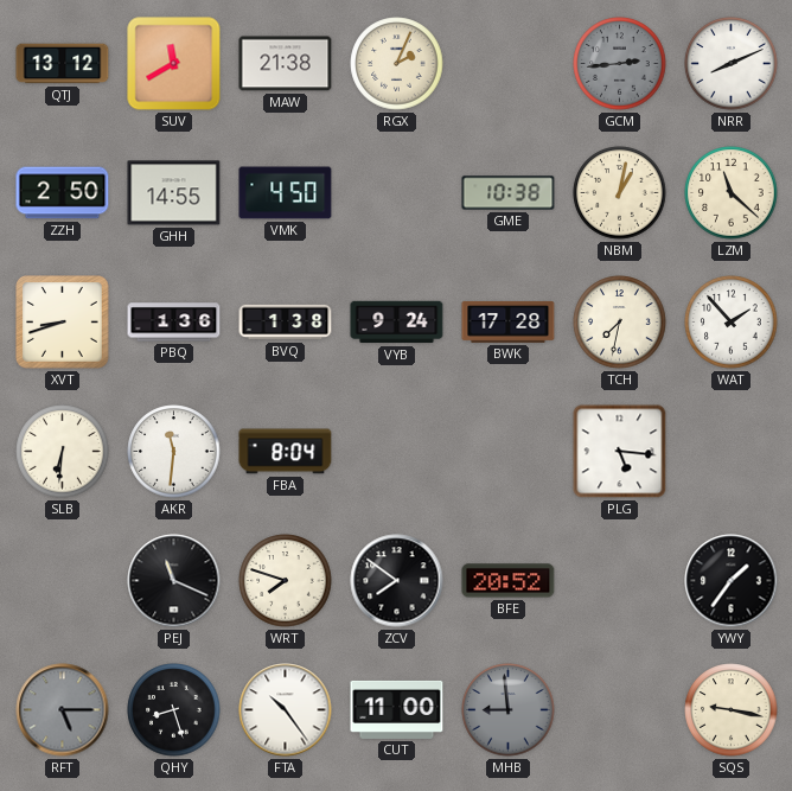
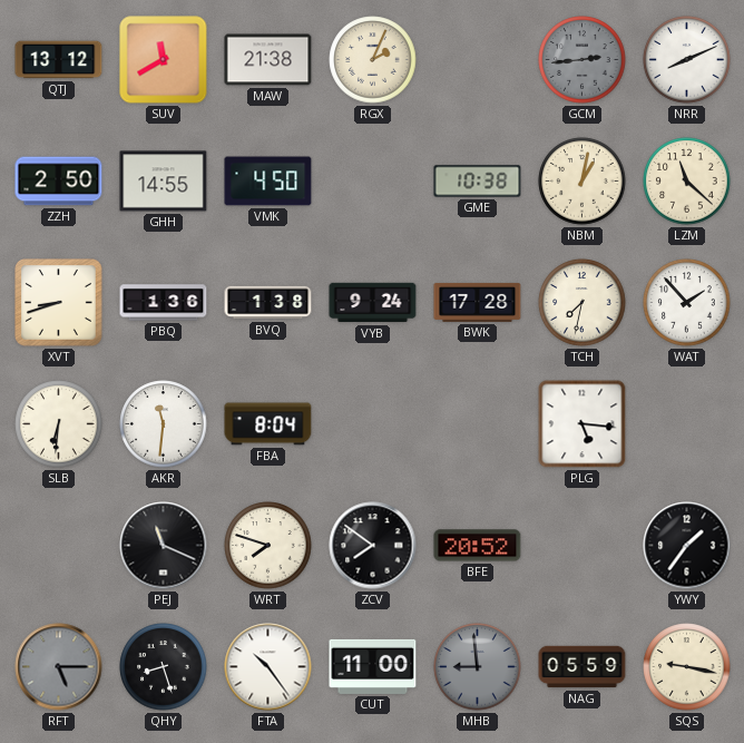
NAG: none -> 05:59 (583, 667)
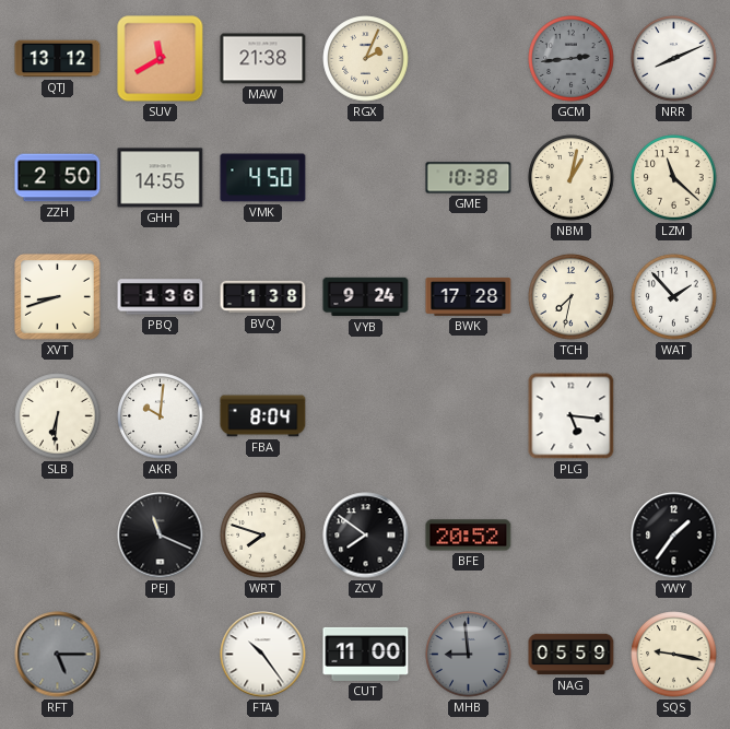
AKR: 11:31 -> 10:01 (161, 416)
QHY: 8:27 -> none (164, 667)
